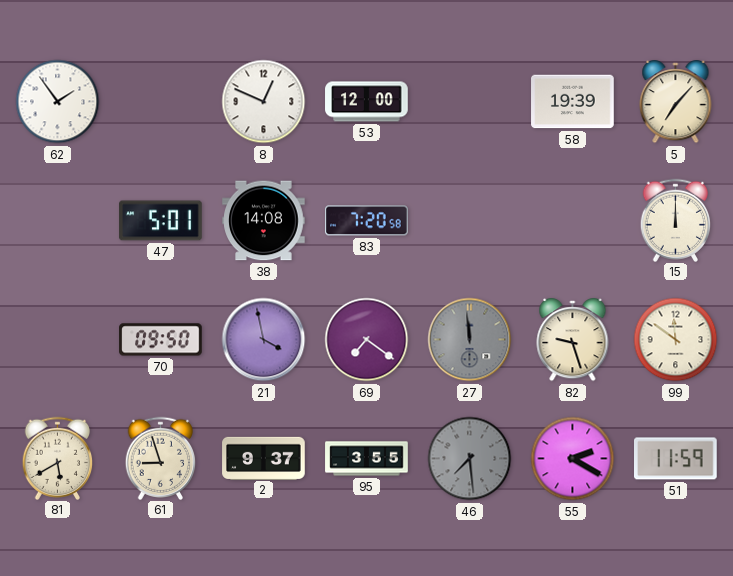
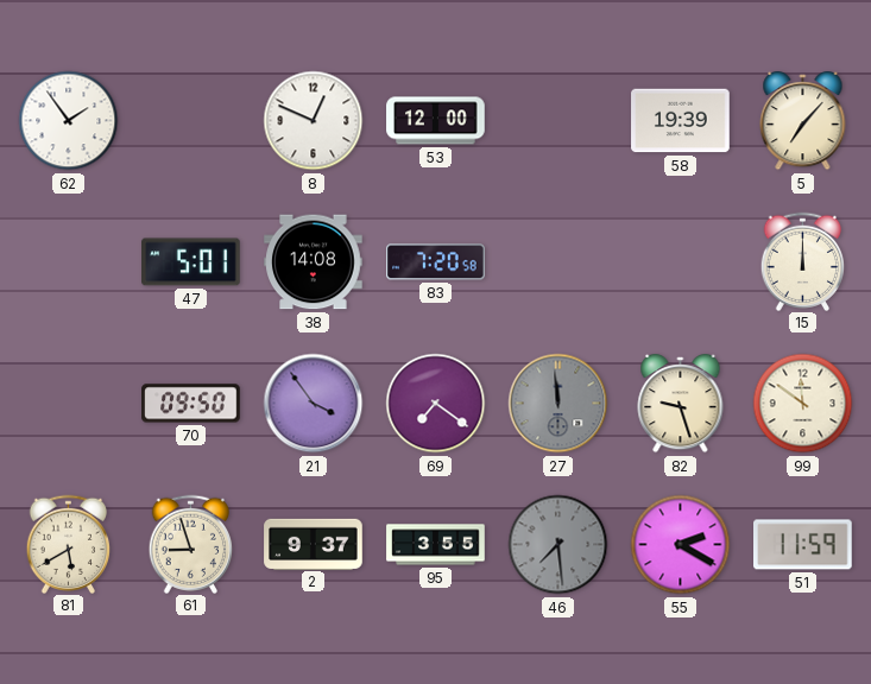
21: 3:58 -> 3:54 (314, 404)
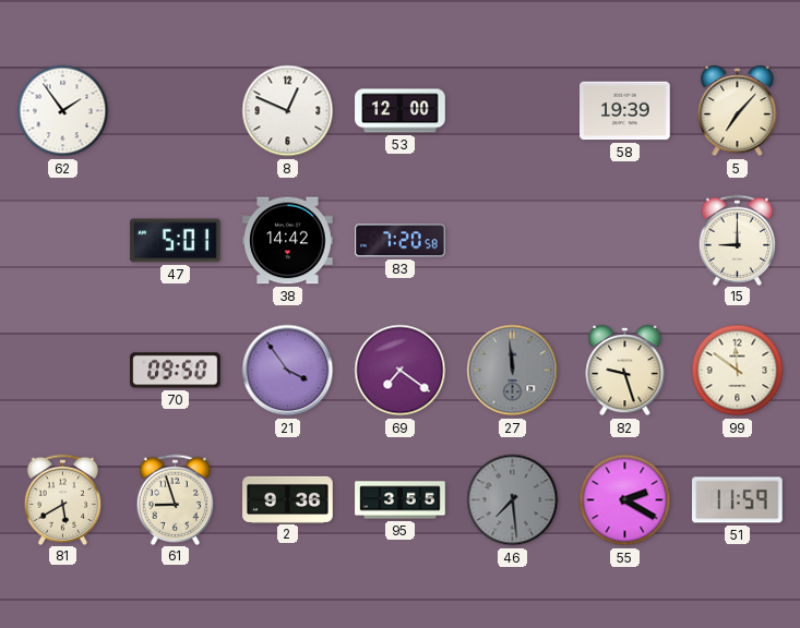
38: 14:08 -> 14:42 (288, 241)
15: 12:00 -> 9:00 (738, 240)
2: 9:37 -> 9:36 (288, 499)
